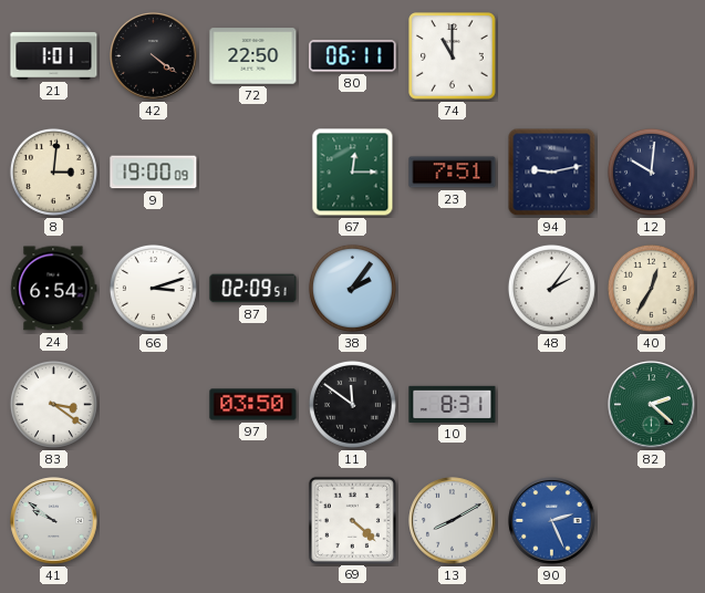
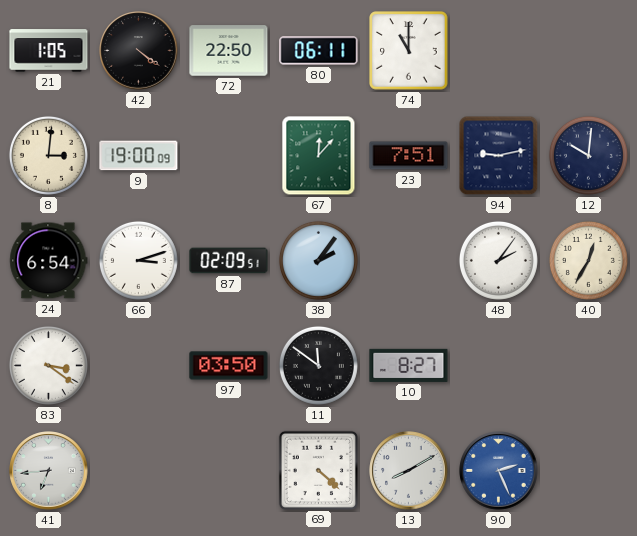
21: 1:01 -> 1:05 (49, 51)
67: 12:15 -> 12:07 (319, 156)
10: 8:31 -> 8:27 (409, 365)
82: 2:22 -> none (652, 405)
41: 9:51 -> 6:44 (49, 471)
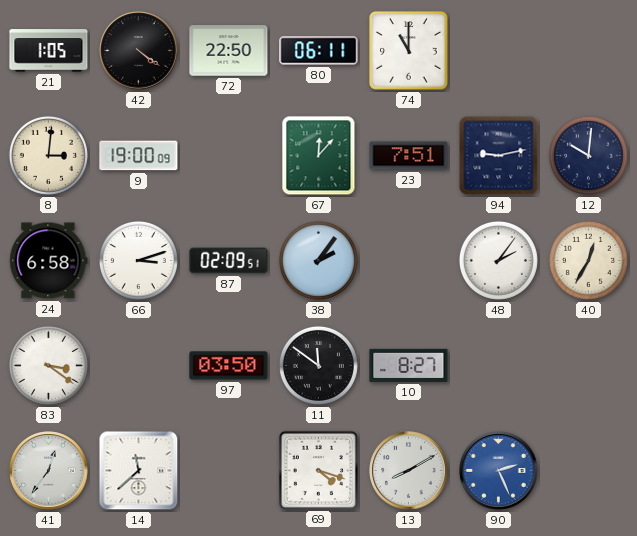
24: 6:54 -> 6:58 (49, 261)
41: 6:44 -> 12:36 (49, 471)
14: none -> 11:38 (139, 471)
69: 4:22 -> 4:18 (318, 470)
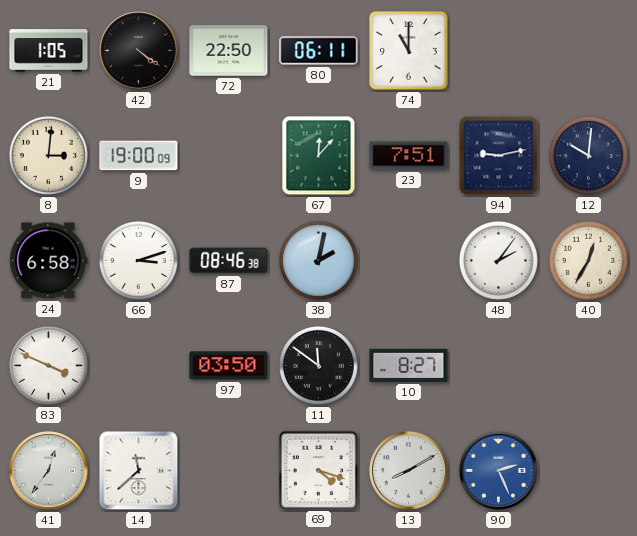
87: 02:09 -> 08:46 (229, 261)
38: 2:06 -> 2:02 (318, 260)
83: 3:21 -> 3:49 (48, 365)
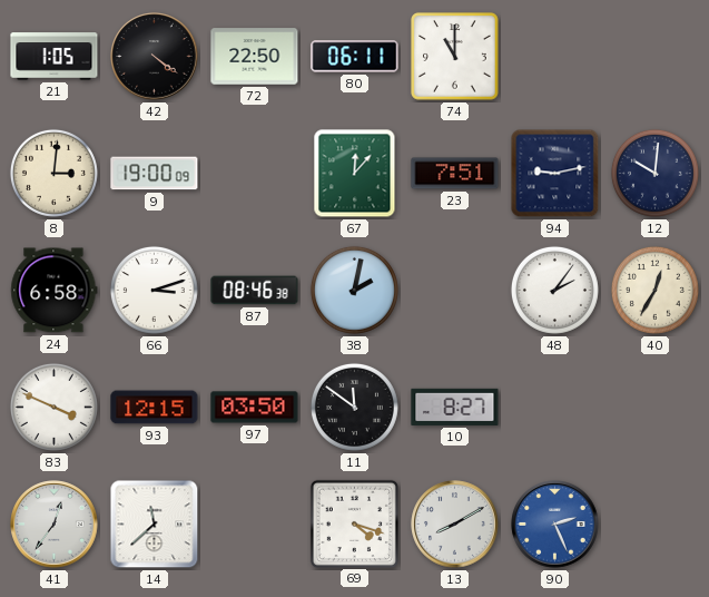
93: none -> 12:15 (155, 408)
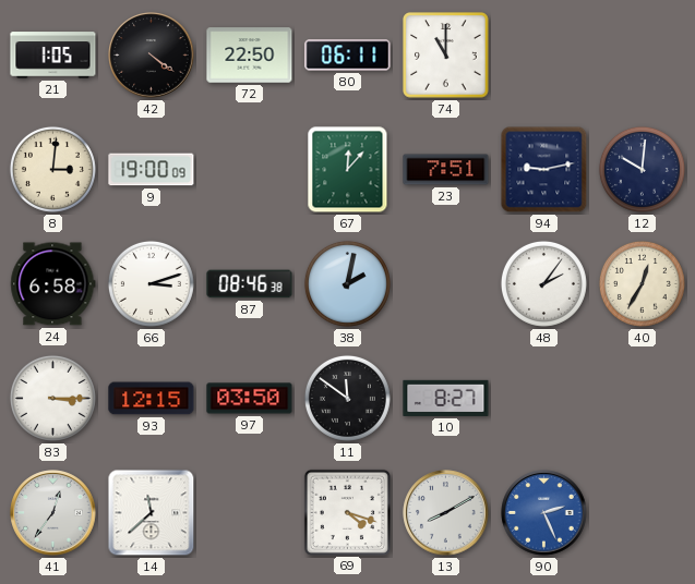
83: 3:49 -> 3:15 (52, 398)
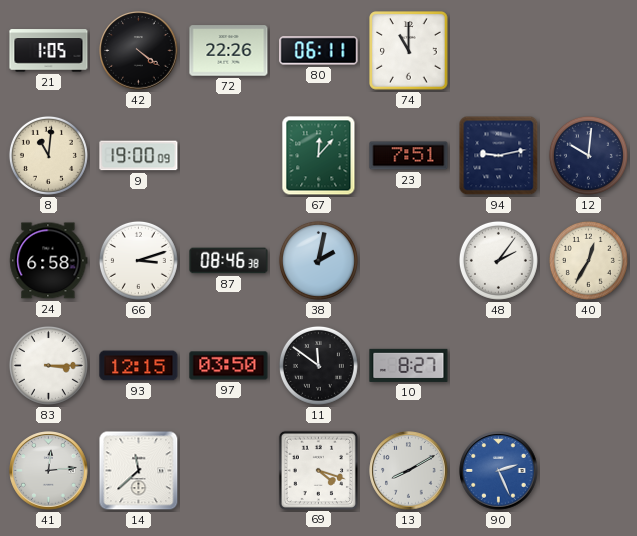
72: 22:50 -> 22:26 (229, 51)
8: 3:01 -> 11:01 (48, 155)
41: 12:36 -> 12:14 (49, 471)
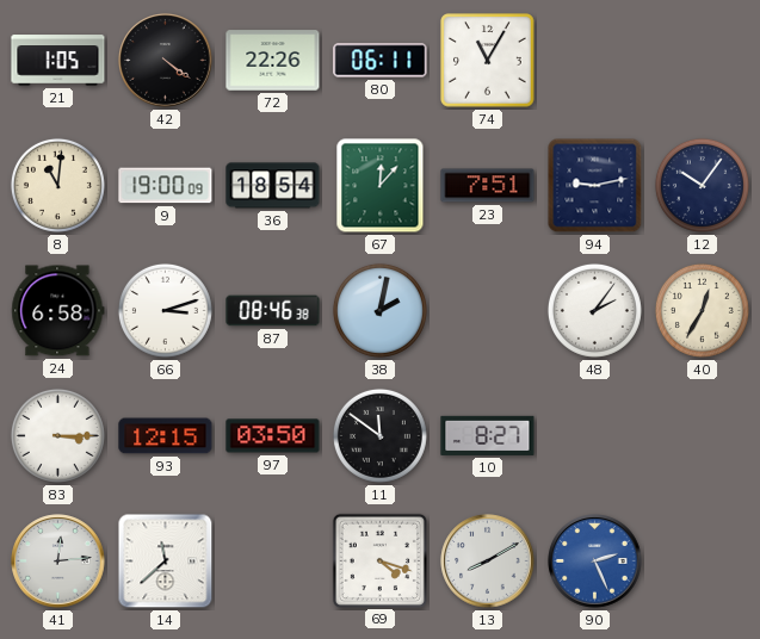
74: 11:00 -> 11:05 (488, 61)
36: none -> 18:54 (273, 186)
12: 10:01 -> 10:06 (702, 185)
